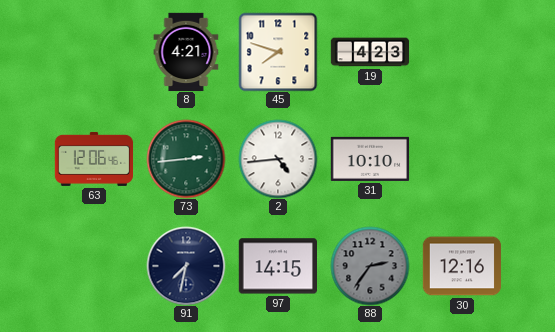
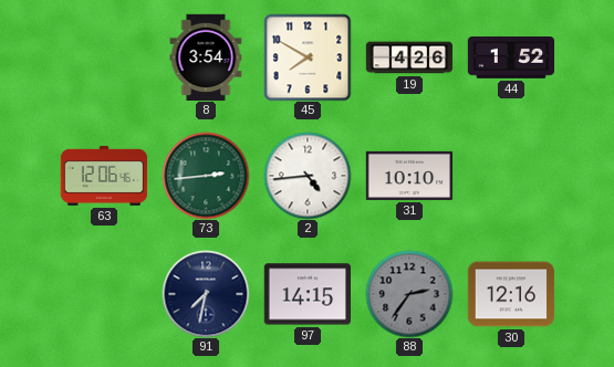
8: 4:21 -> 3:54 (206, 57)
45: 7:48 -> 7:50 (308, 57)
19: 4:23 -> 4:26 (409, 57)
44: none -> 1:52 (511, 59)
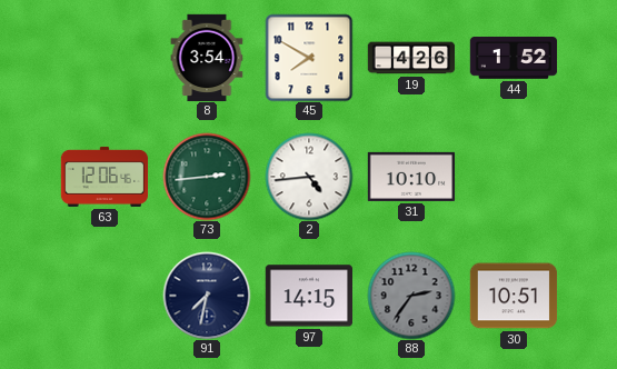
30: 12:16 -> 10:51 (514, 296)
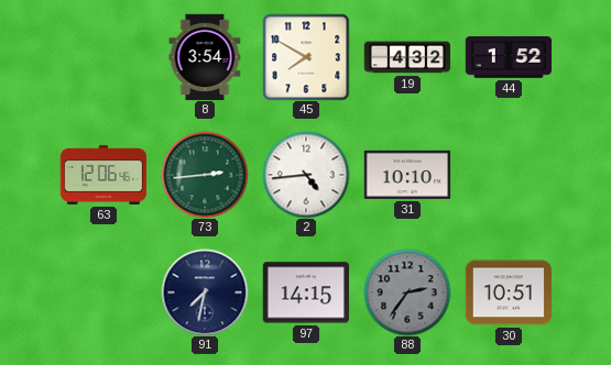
19: 4:26 -> 4:32 (407, 57)
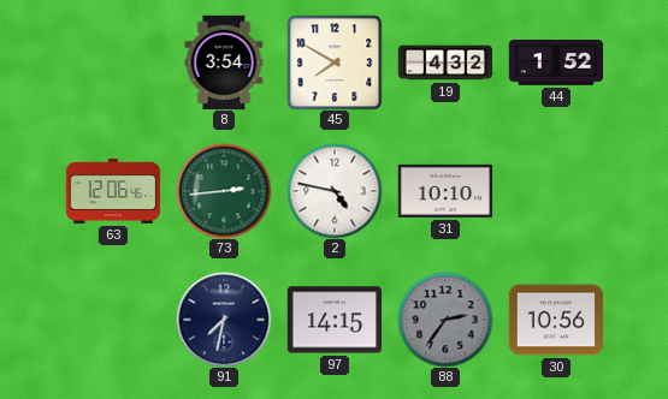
2: 4:44 -> 4:47 (335, 191)
30: 10:51 -> 10:56 (556, 320)
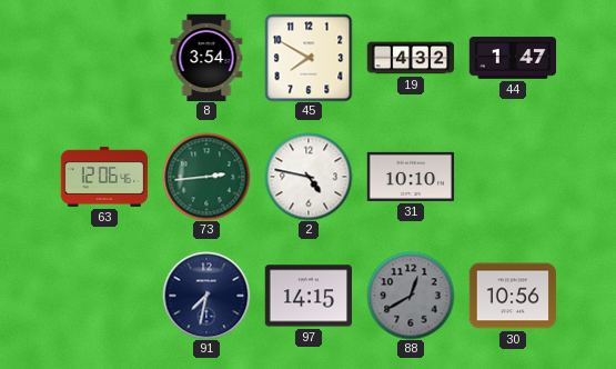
44: 1:52 -> 1:47 (513, 59)
88: 2:36 -> 12:40 (411, 296)
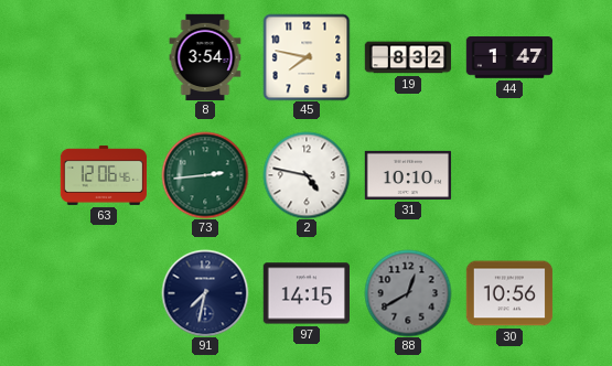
45: 7:50 -> 7:47 (307, 57)
19: 4:32 -> 8:32 (408, 57)
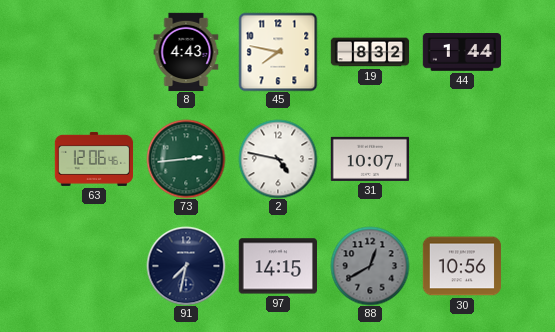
8: 3:54 -> 4:43 (186, 52)
44: 1:47 -> 1:44 (462, 53)
31: 10:10 -> 10:07 (370, 159)
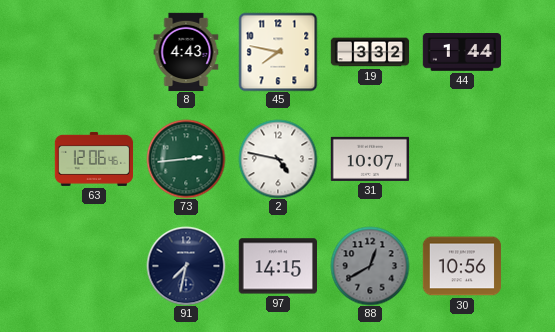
19: 8:32 -> 3:32 (370, 52)
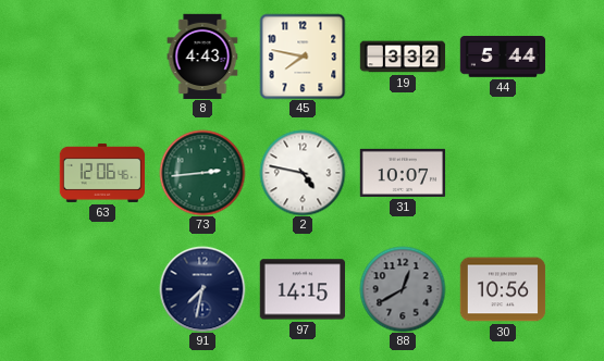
44: 1:44 -> 5:44 (503, 58)
